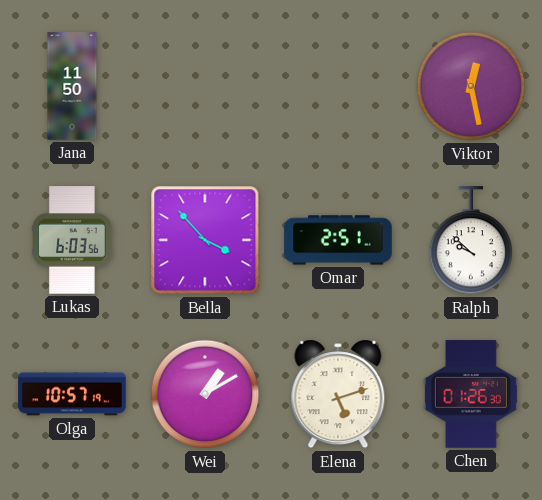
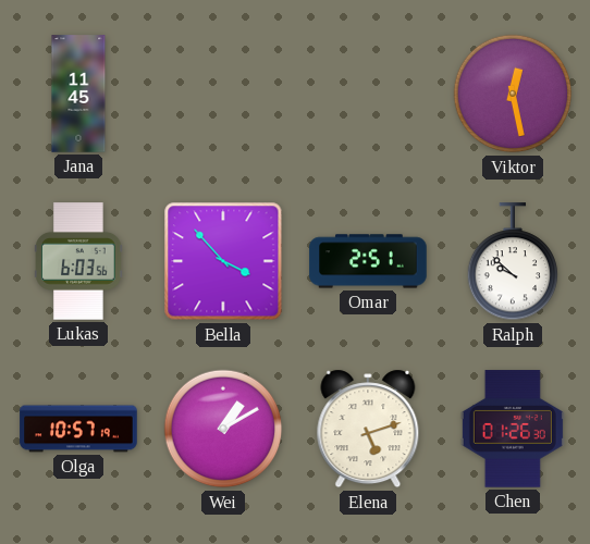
Jana: 11:50 -> 11:45 (78, 94)
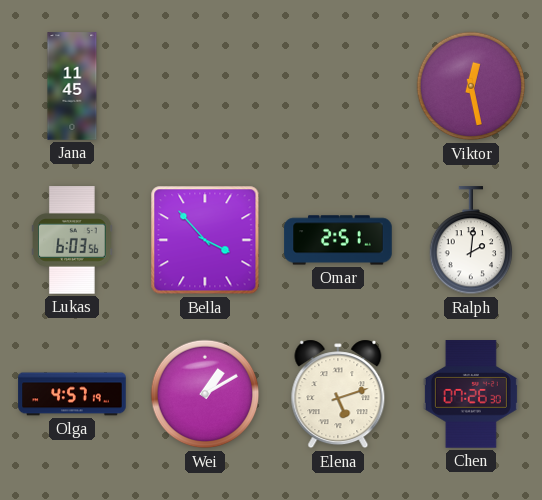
Ralph: 9:52 -> 2:01 (471, 241)
Olga: 10:57 -> 4:57 (72, 394)
Chen: 01:26 -> 07:26 (471, 394)
